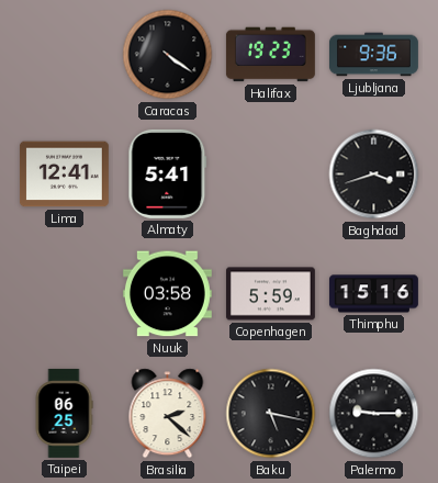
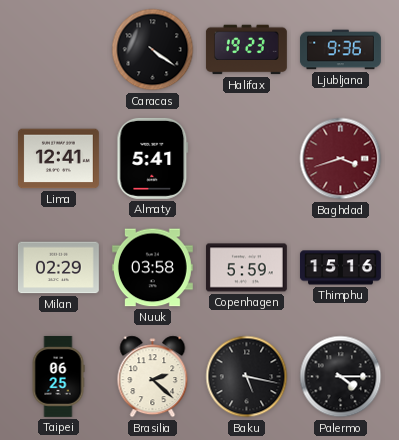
Baghdad dial: black -> burgundy (341, 159)
Milan: none -> 02:29 (58, 268)
Palermo: 9:15 -> 4:15 (341, 377)
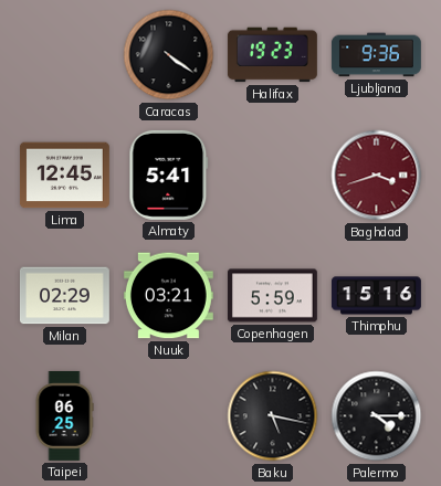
Lima: 12:41 -> 12:45 (64, 176)
Nuuk: 03:58 -> 03:21 (168, 296)
Brasilia: 2:22 -> none (153, 377)
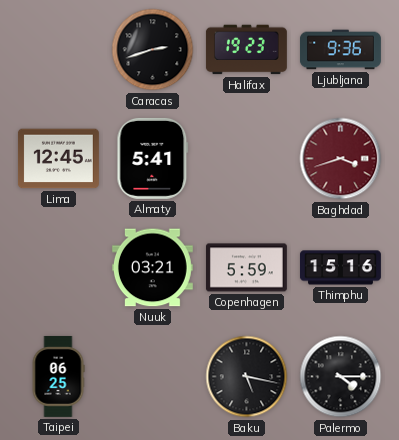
Caracas: 4:21 -> 2:42 (153, 50)
Milan: 02:29 -> none (64, 296)
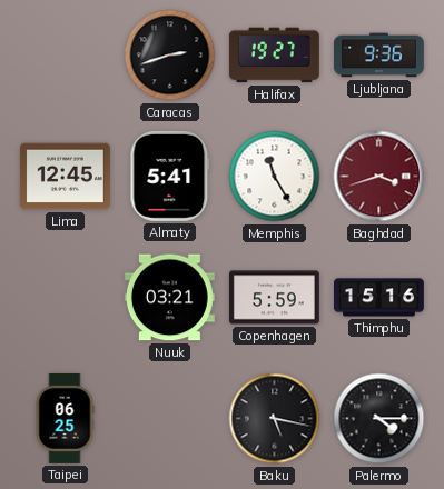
Halifax: 19:23 -> 19:27 (274, 56)
Memphis: none -> 11:25 (275, 177)
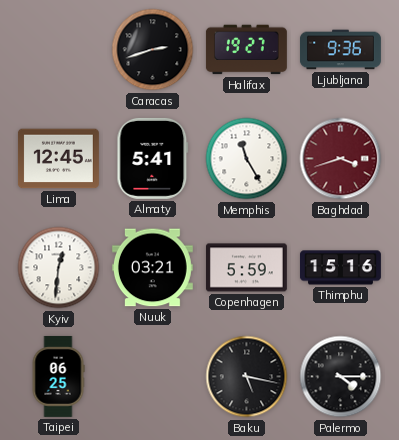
Kyiv: none -> 12:31 (59, 268)
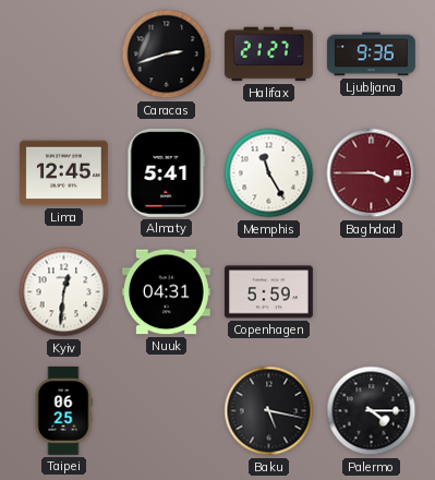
Halifax: 19:27 -> 21:27 (268, 55)
Baghdad: 3:42 -> 3:45 (372, 173)
Nuuk: 03:21 -> 04:31 (166, 292)
Thimphu: 15:16 -> none (341, 268)
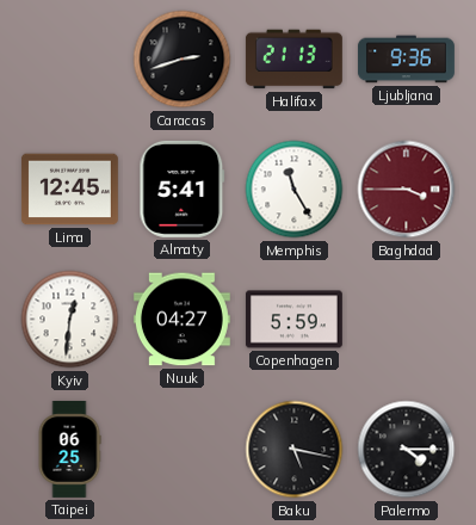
Halifax: 21:27 -> 21:13 (293, 60)
Nuuk: 04:31 -> 04:27 (181, 320)
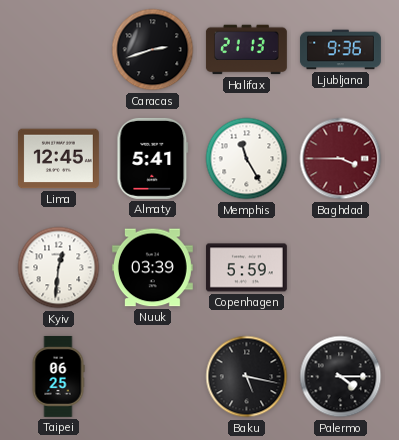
Nuuk: 04:27 -> 03:39 (152, 268)
